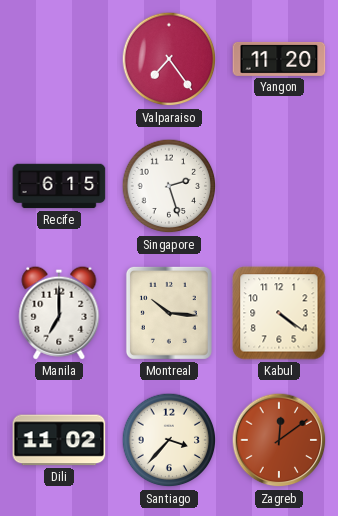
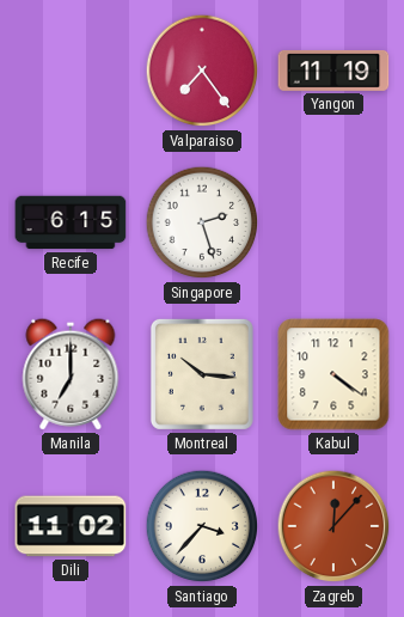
Yangon: 11:20 -> 11:19 (333, 71)
Zagreb: 12:09 -> 12:07 (333, 526)
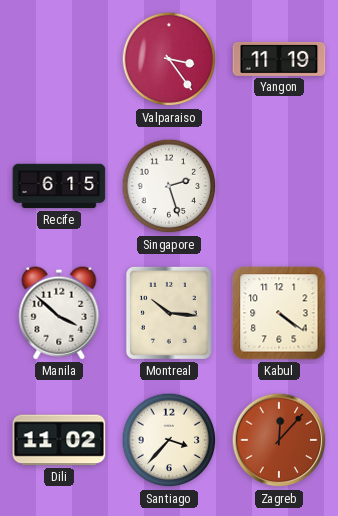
Valparaiso: 7:24 -> 3:24 (169, 59)
Manila: 7:00 -> 3:52 (59, 313)
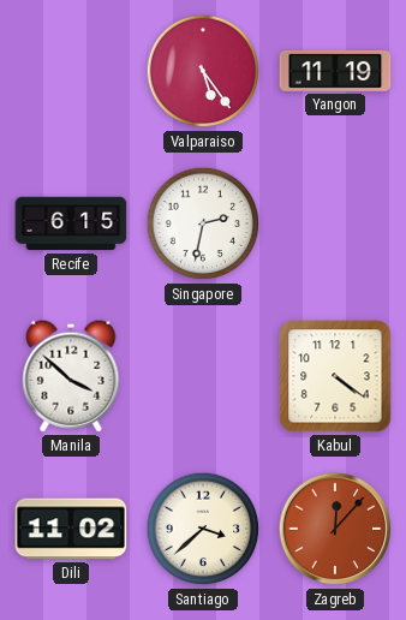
Valparaiso: 3:24 -> 5:24 (203, 71)
Singapore: 2:27 -> 2:32 (203, 223)
Montreal: 10:16 -> none (169, 313)
Santiago: 3:37 -> 3:38 (203, 529)
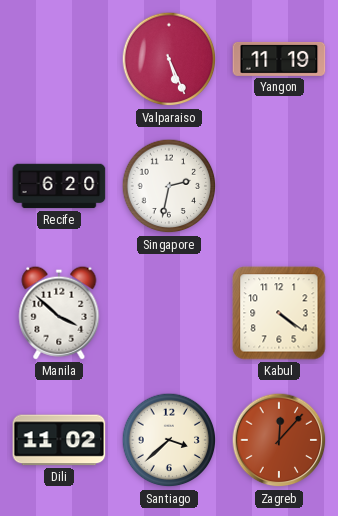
Valparaiso: 5:24 -> 5:26 (169, 59)
Recife: 6:15 -> 6:20 (59, 186)
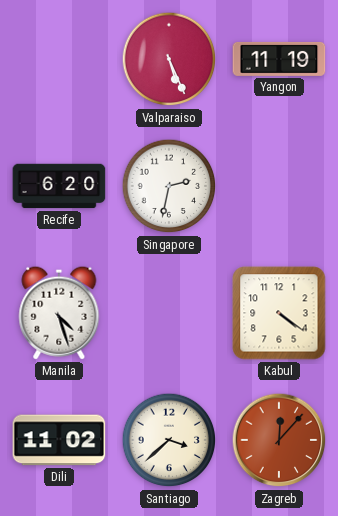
Manila: 3:52 -> 4:27 (59, 313)
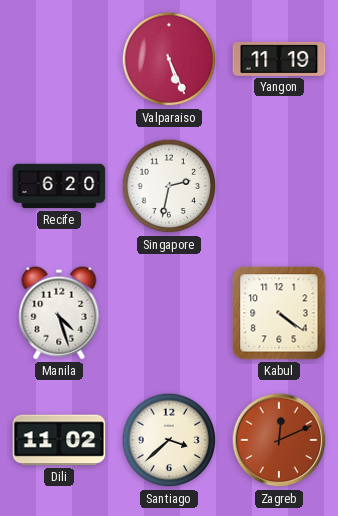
Zagreb: 12:07 -> 12:11 (279, 440)
